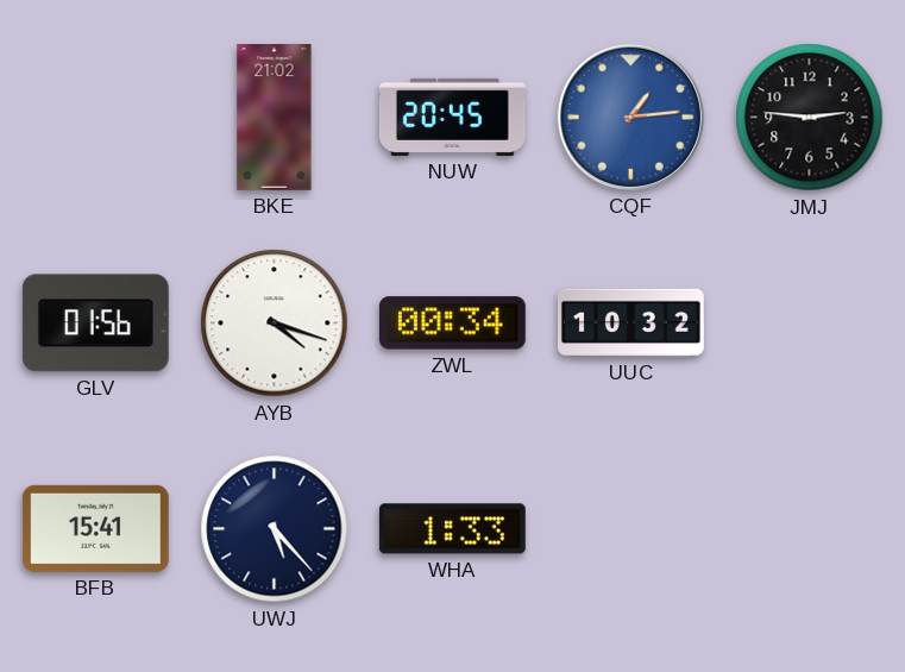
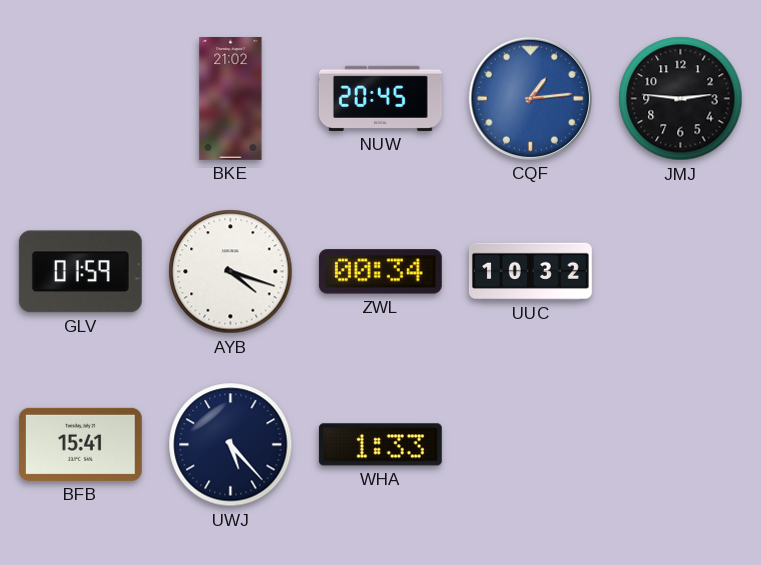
GLV: 01:56 -> 01:59 (80, 272)
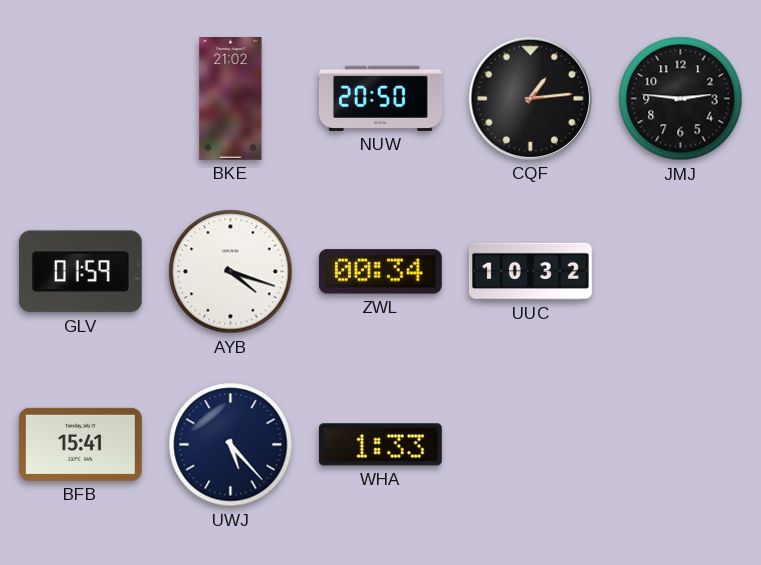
NUW: 20:45 -> 20:50 (380, 98)
CQF dial: blue -> black (530, 98)
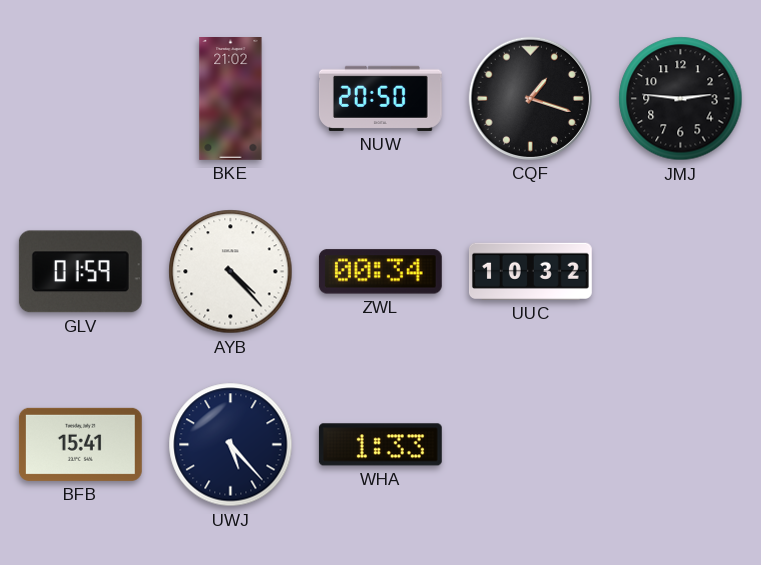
CQF: 1:14 -> 1:18 (530, 98)
AYB: 4:18 -> 4:23 (231, 272)
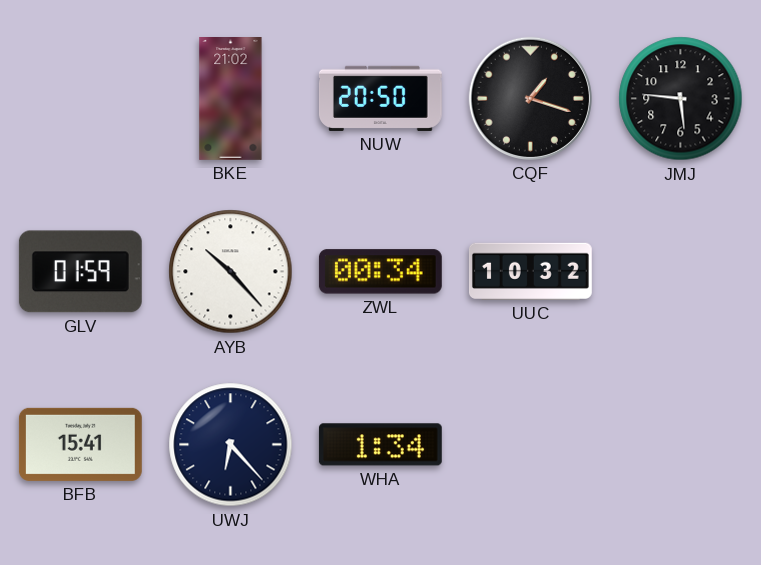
JMJ: 2:46 -> 5:46 (681, 99)
AYB: 4:23 -> 10:23 (231, 272)
UWJ: 5:23 -> 6:23 (231, 445)
WHA: 1:33 -> 1:34 (380, 445)
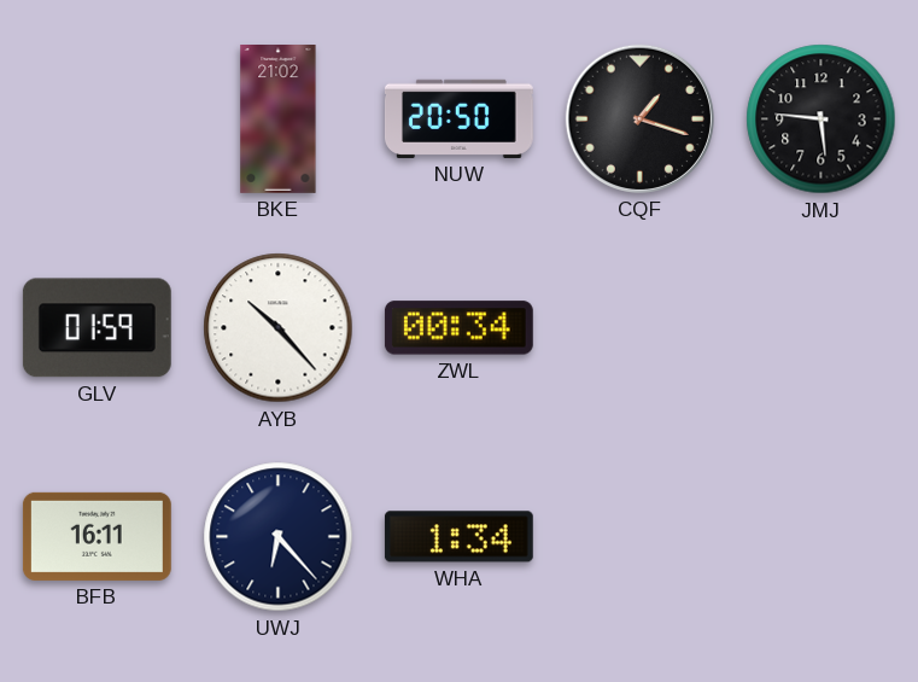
UUC: 10:32 -> none (530, 271)
BFB: 15:41 -> 16:11 (97, 536)
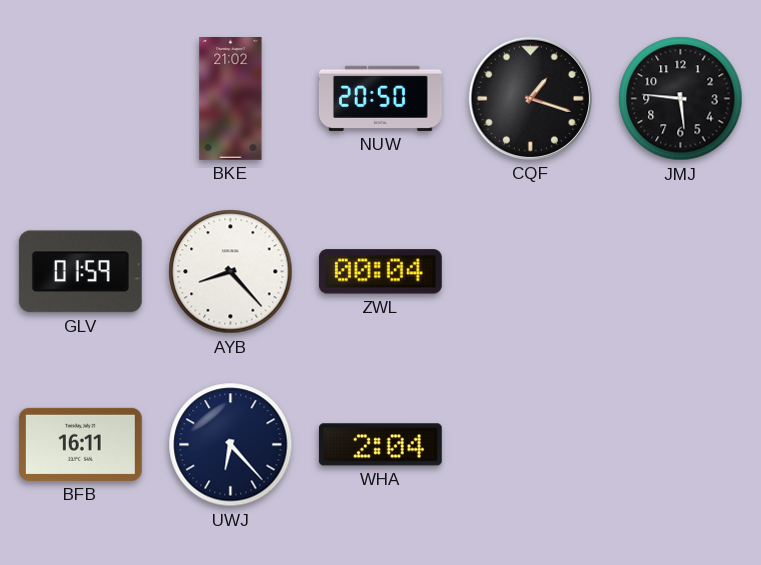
AYB: 10:23 -> 8:23 (231, 272)
ZWL: 00:34 -> 00:04 (380, 272)
WHA: 1:34 -> 2:04 (380, 445)
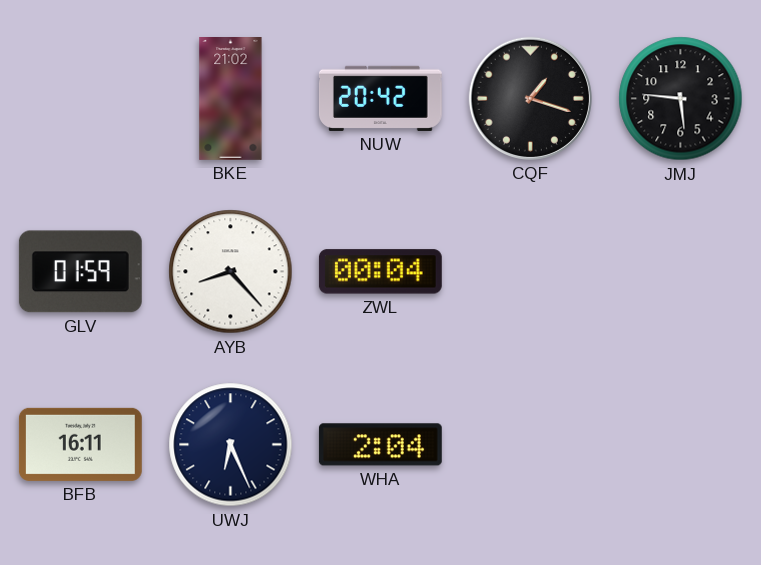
NUW: 20:50 -> 20:42 (380, 98)
UWJ: 6:23 -> 6:26 (231, 445)
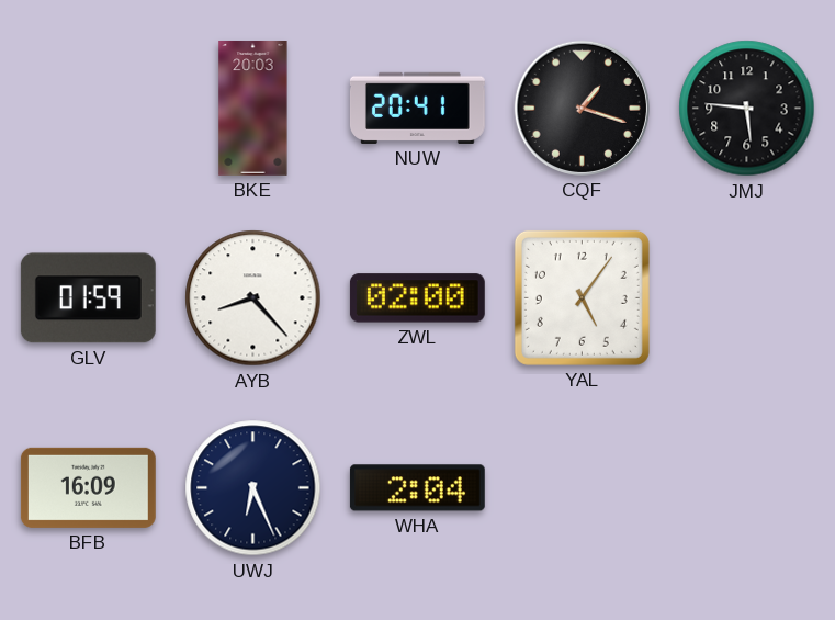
BKE: 21:02 -> 20:03 (253, 109)
NUW: 20:42 -> 20:41 (417, 108)
ZWL: 00:04 -> 02:00 (417, 298)
YAL: none -> 5:06 (582, 297)
BFB: 16:11 -> 16:09 (88, 487)
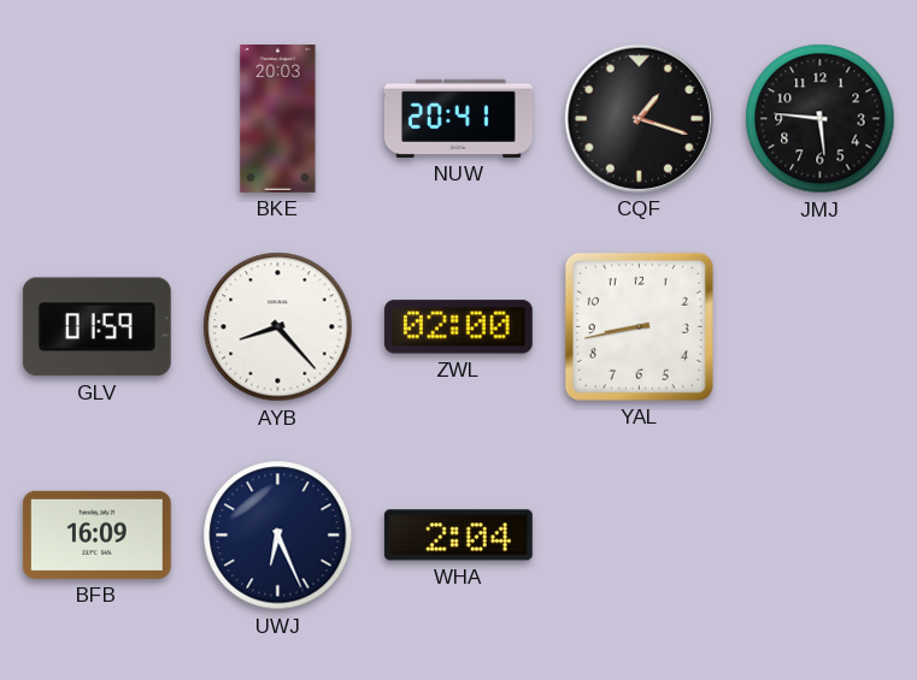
YAL: 5:06 -> 8:43 (639, 326)
